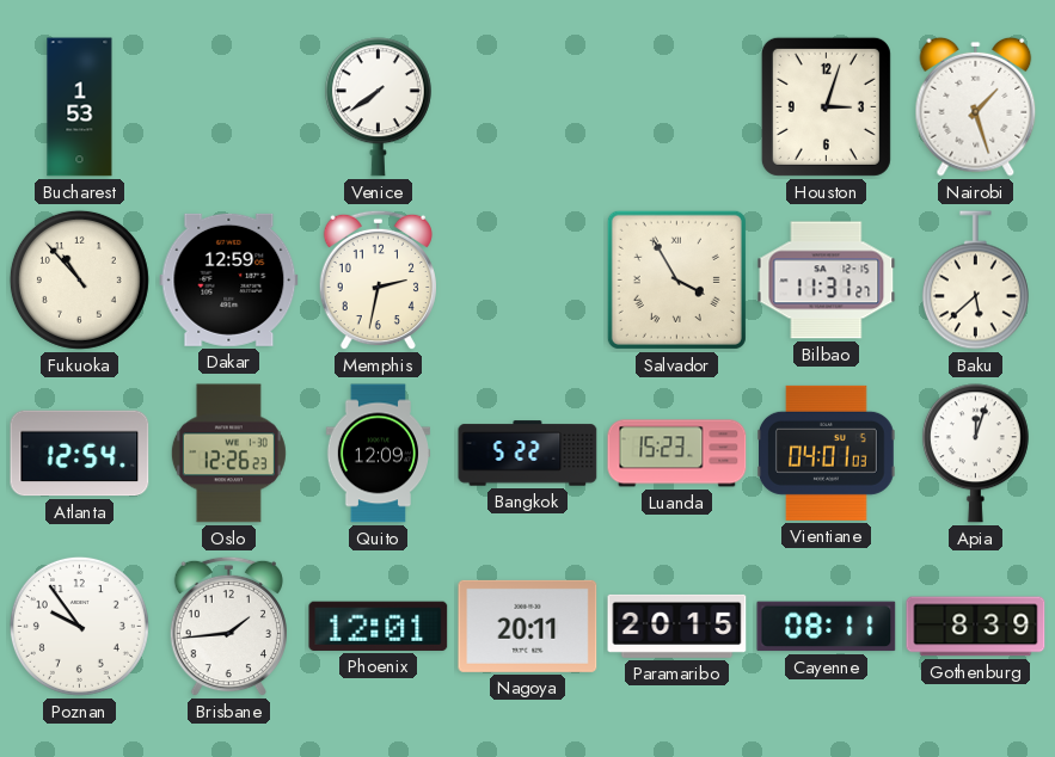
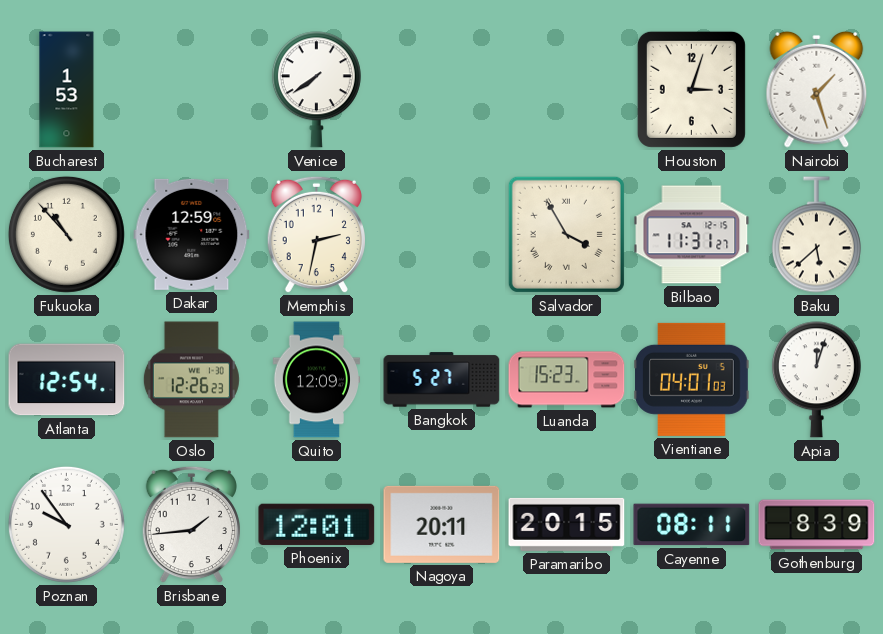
Bangkok: 5:22 -> 5:27 (442, 380)
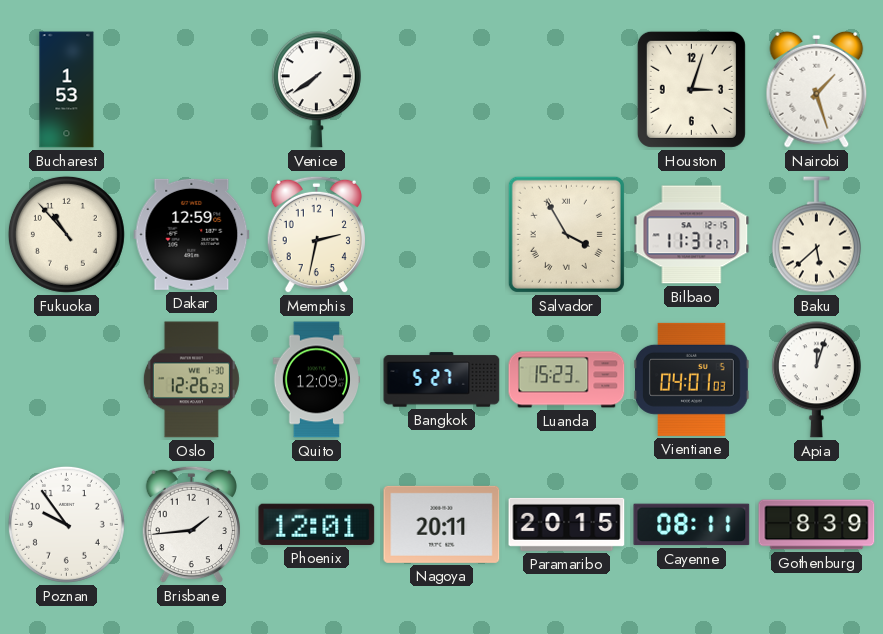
Atlanta: 12:54 -> none (67, 380)
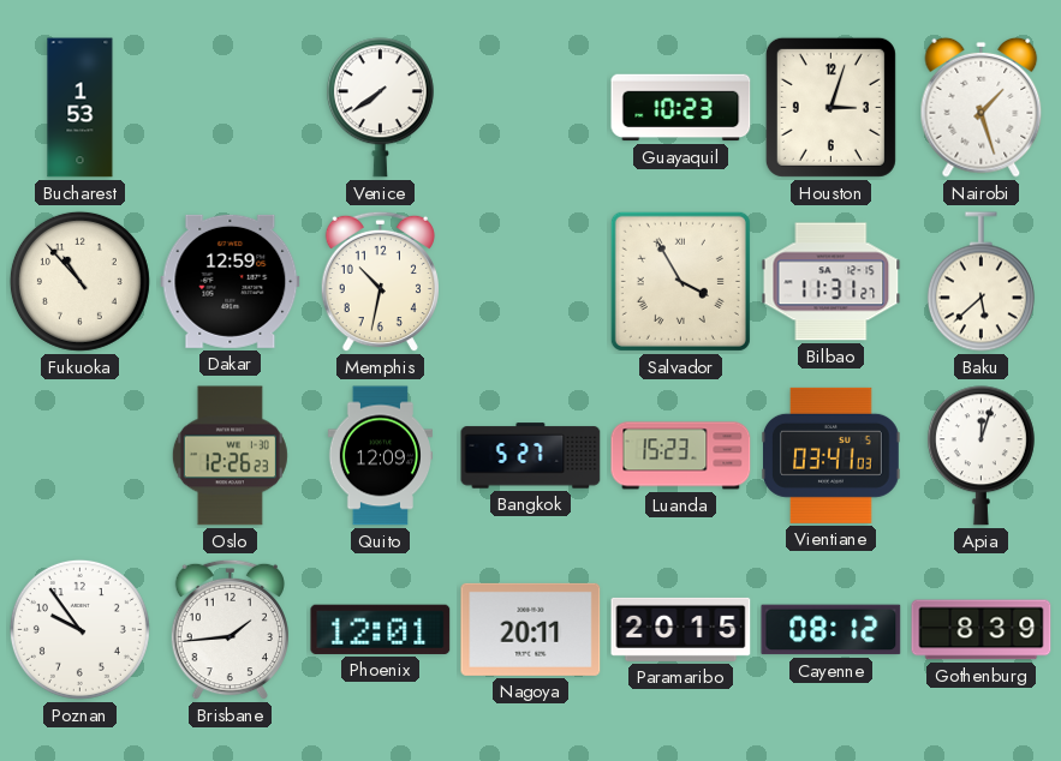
Guayaquil: none -> 10:23 (681, 108)
Memphis: 2:32 -> 10:32 (380, 282)
Vientiane: 04:01 -> 03:41 (831, 455)
Cayenne: 08:11 -> 08:12 (831, 630)
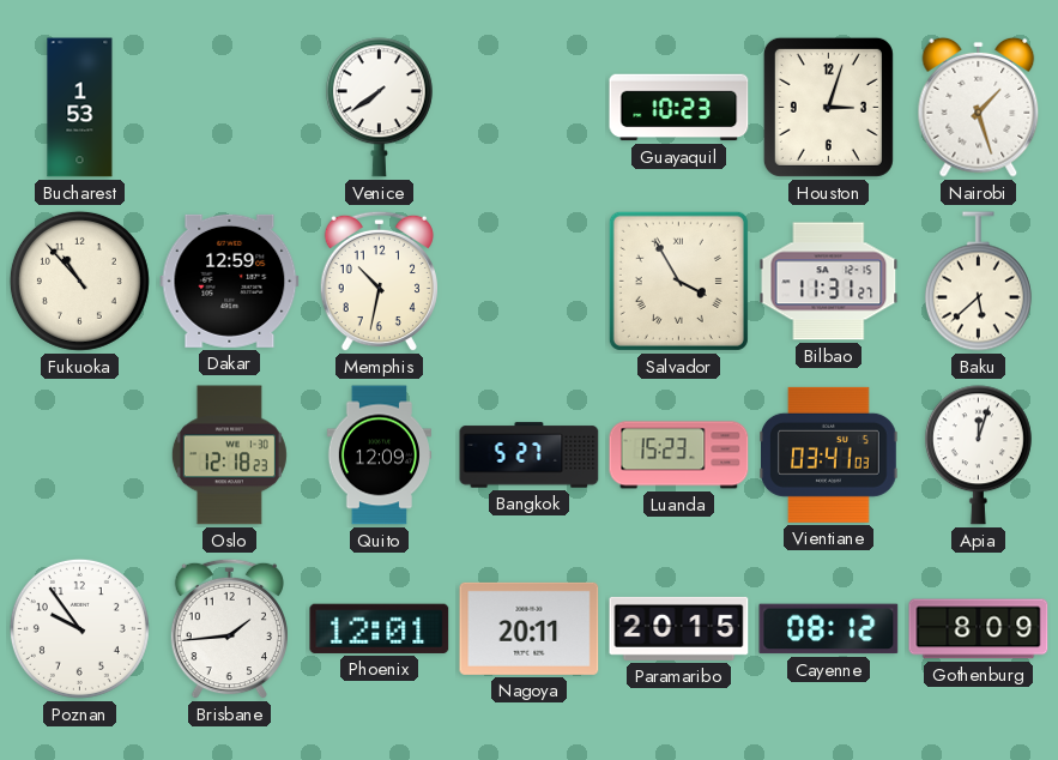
Oslo: 12:26 -> 12:18 (229, 456)
Gothenburg: 8:39 -> 8:09 (979, 629)
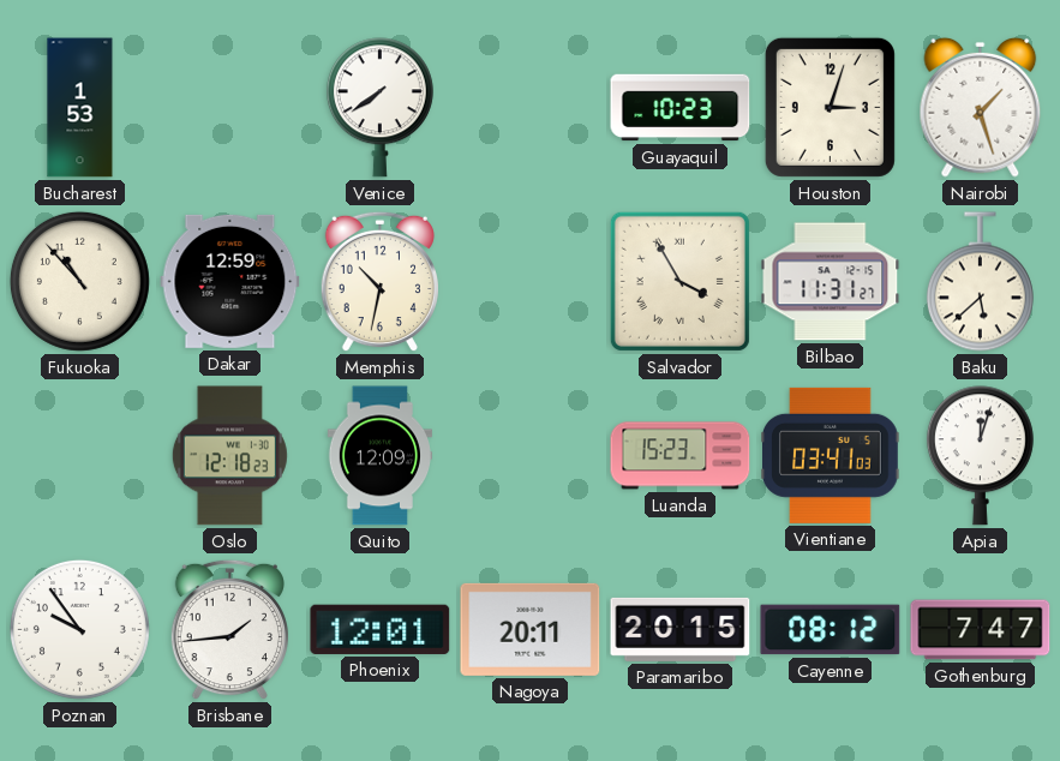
Bangkok: 5:27 -> none (530, 456)
Gothenburg: 8:09 -> 7:47 (981, 630)
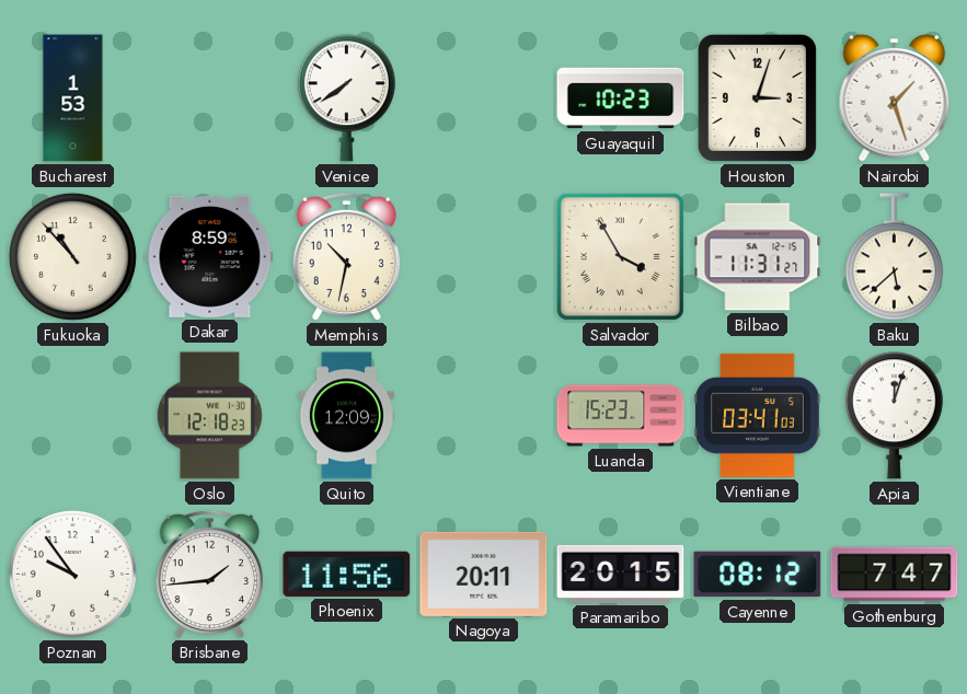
Dakar: 12:59 -> 8:59 (210, 256)
Phoenix: 12:01 -> 11:56 (347, 574)
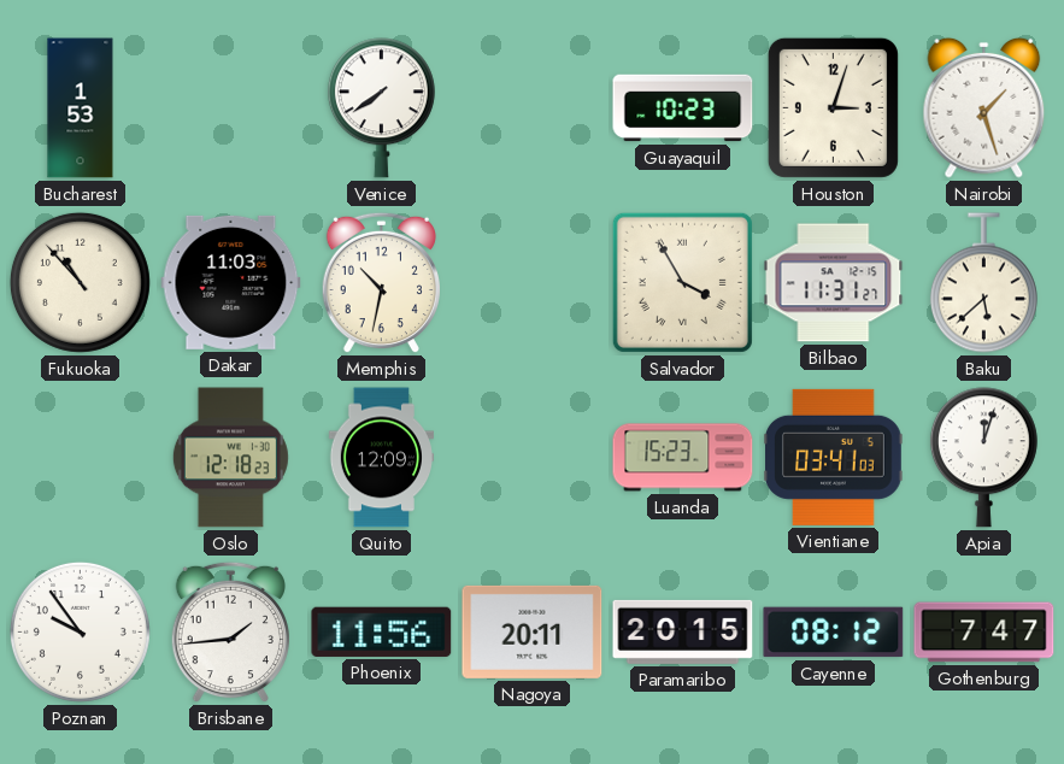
Dakar: 8:59 -> 11:03 (231, 282)
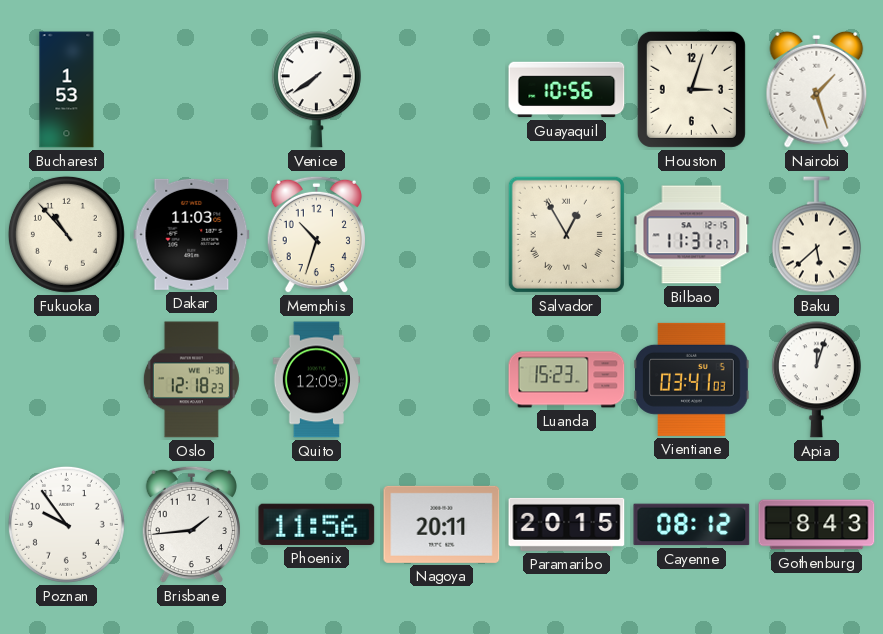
Guayaquil: 10:23 -> 10:56 (567, 90)
Memphis: 10:32 -> 10:33 (316, 235)
Salvador: 3:55 -> 12:55 (566, 234)
Gothenburg: 7:47 -> 8:43 (817, 525)
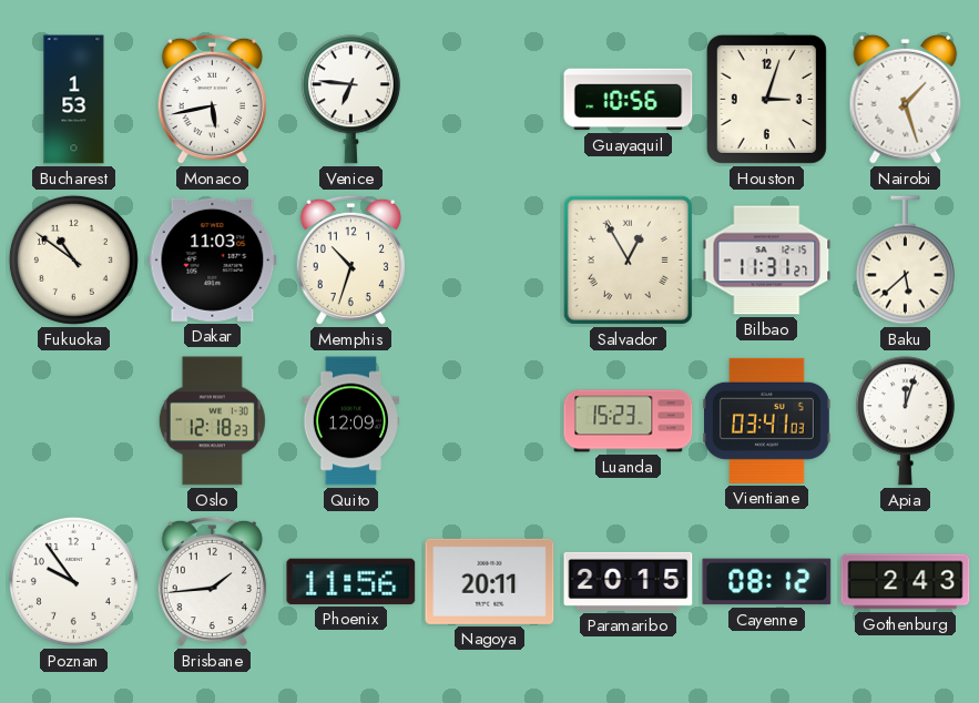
Monaco: none -> 5:43 (212, 100)
Venice: 7:39 -> 6:46 (350, 100)
Fukuoka: 10:53 -> 10:51 (73, 259)
Gothenburg: 8:43 -> 2:43 (906, 582)
